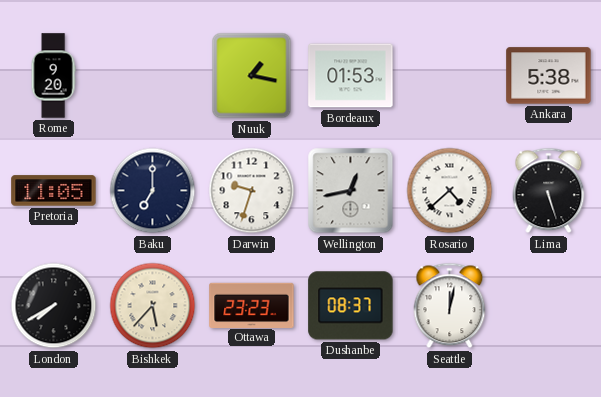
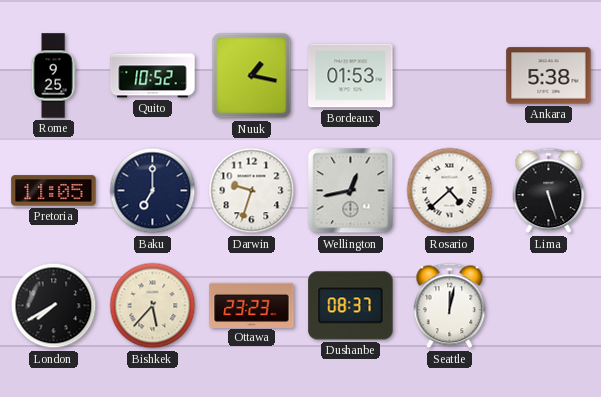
Rome: 9:20 -> 9:25 (53, 76)
Quito: none -> 10:52 (153, 76)
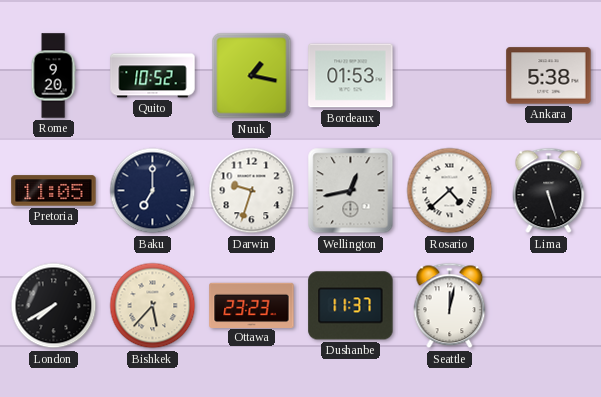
Rome: 9:25 -> 9:20 (53, 76)
Dushanbe: 08:37 -> 11:37 (351, 306)
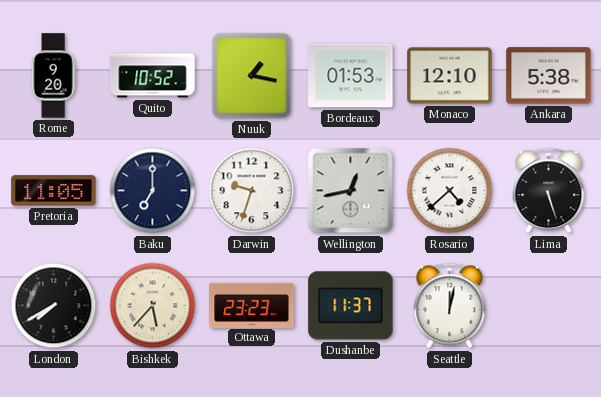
Monaco: none -> 12:10 (450, 76)
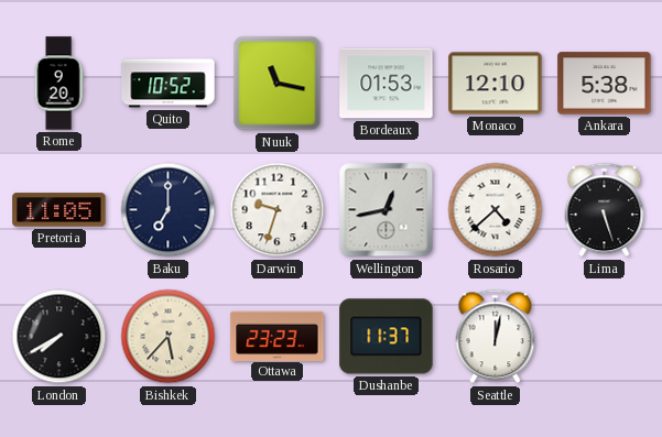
Nuuk: 1:17 -> 11:17 (278, 84)
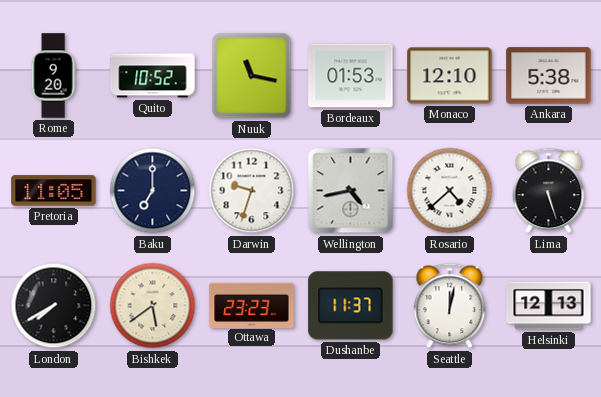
Wellington: 12:43 -> 4:43 (351, 191)
Bishkek: 5:37 -> 5:39 (153, 306)
Helsinki: none -> 12:13 (549, 306)
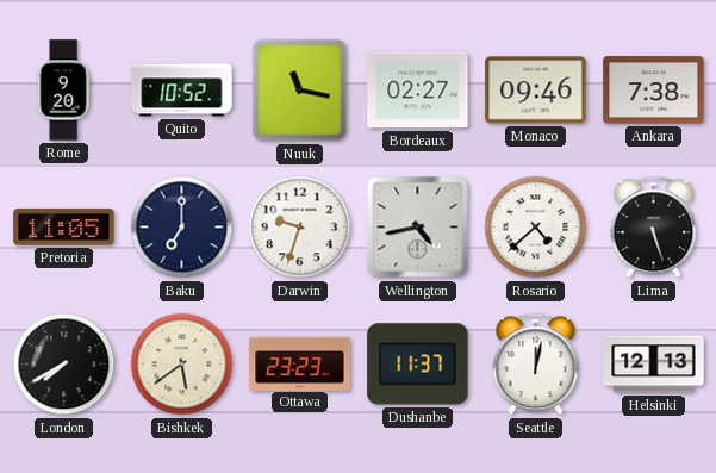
Bordeaux: 01:53 -> 02:27 (418, 91)
Monaco: 12:10 -> 09:46 (536, 91)
Ankara: 5:38 -> 7:38 (654, 91)
